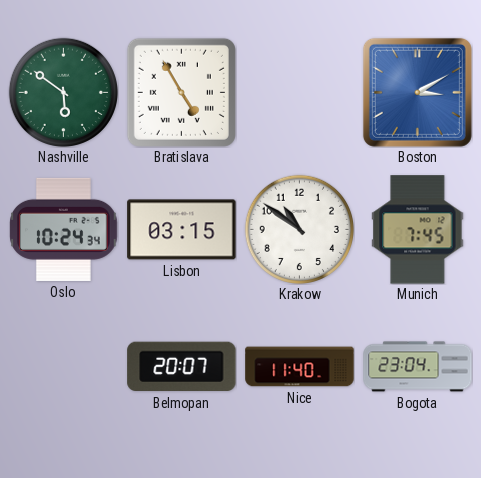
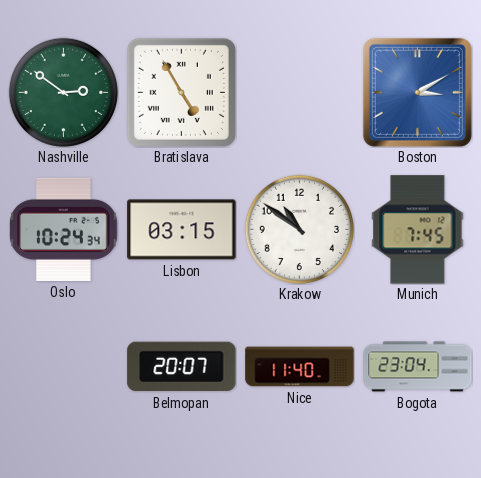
Nashville: 5:51 -> 2:51 (63, 92)
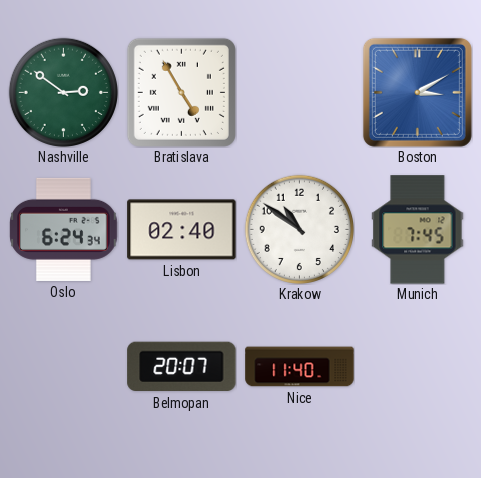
Oslo: 10:24 -> 6:24 (64, 229)
Lisbon: 03:15 -> 02:40 (182, 230)
Bogota: 23:04 -> none (418, 367)
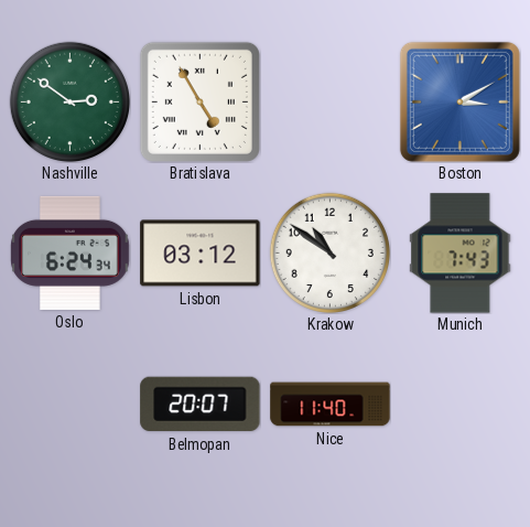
Lisbon: 02:40 -> 03:12 (201, 254)
Munich: 7:45 -> 7:43 (461, 254)
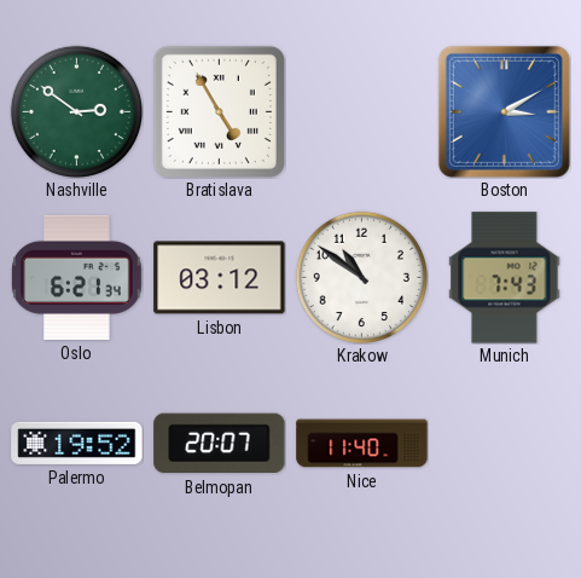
Oslo: 6:24 -> 6:21 (77, 277)
Palermo: none -> 19:52 (77, 443)
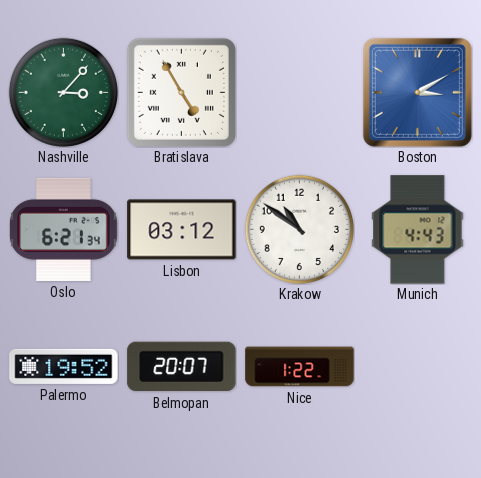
Nashville: 2:51 -> 3:07 (63, 92)
Munich: 7:43 -> 4:43 (418, 230)
Nice: 11:40 -> 1:22 (300, 367)
